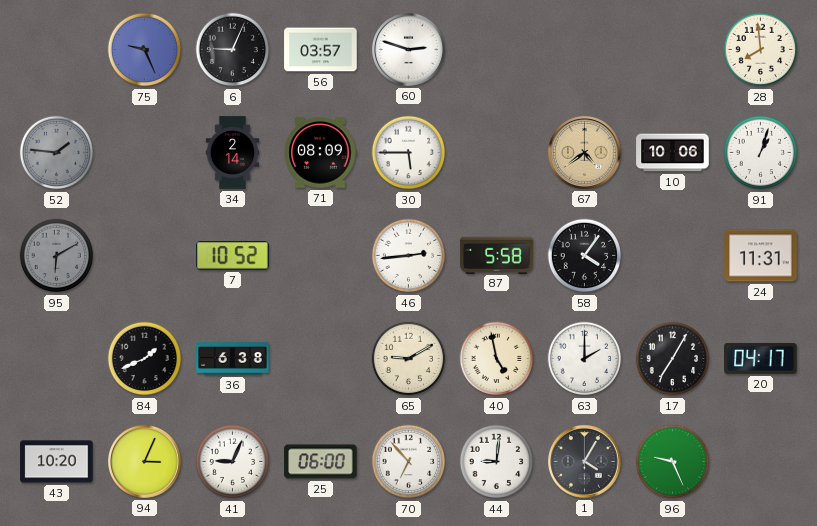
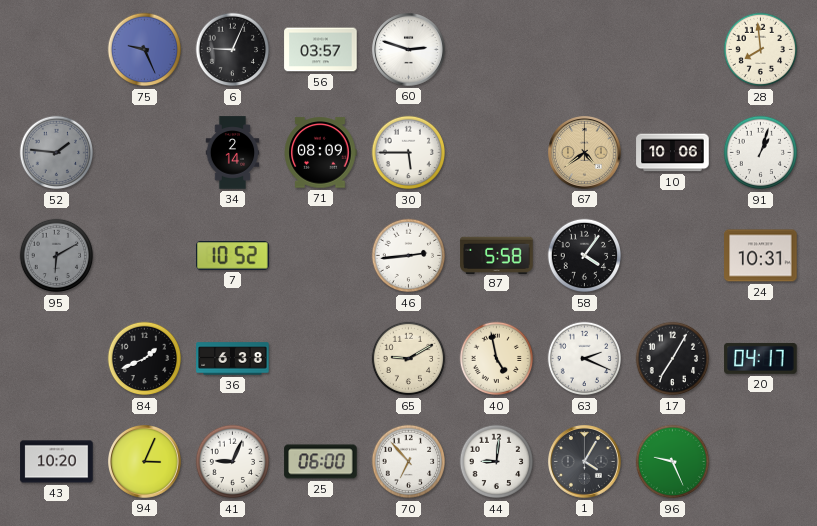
24: 11:31 -> 10:31 (761, 256)
63: 2:00 -> 2:19 (585, 359)
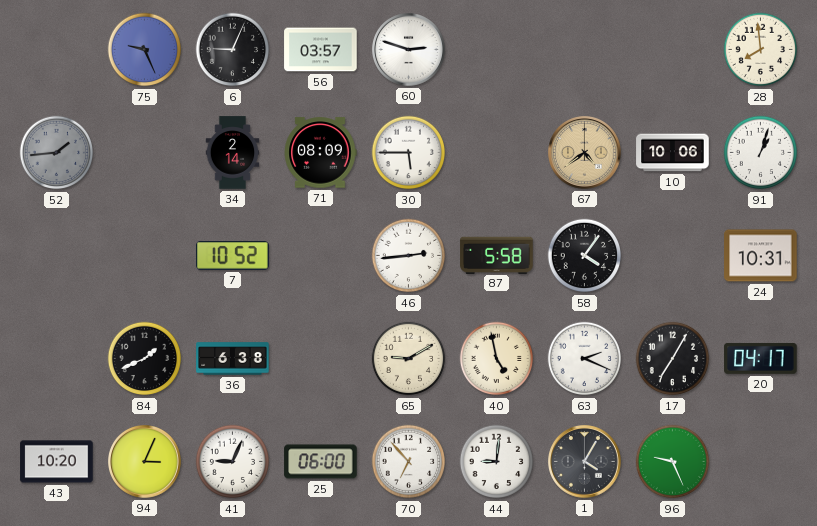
52: 1:46 -> 1:44 (57, 153)
95: 6:10 -> none (57, 256)
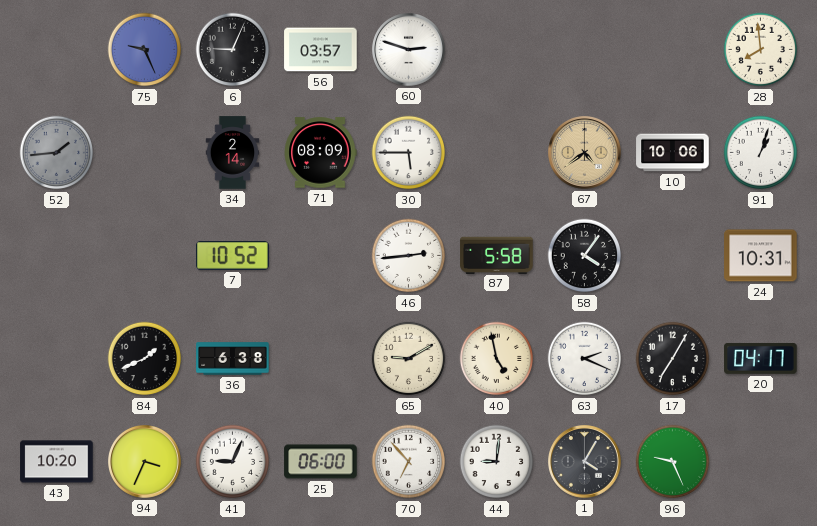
94: 3:04 -> 3:34 (145, 462)
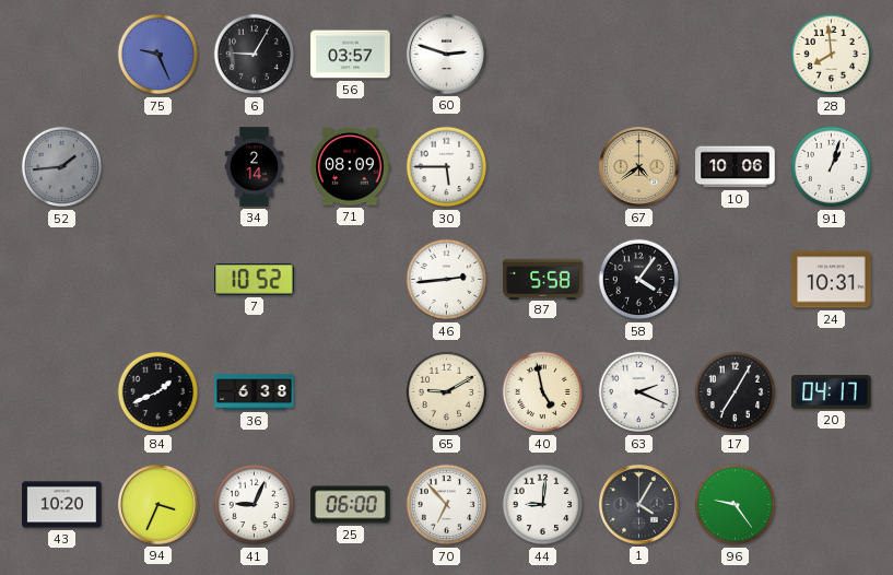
6: 9:04 -> 9:05 (255, 55)
96: 9:26 -> 9:24 (736, 505)
